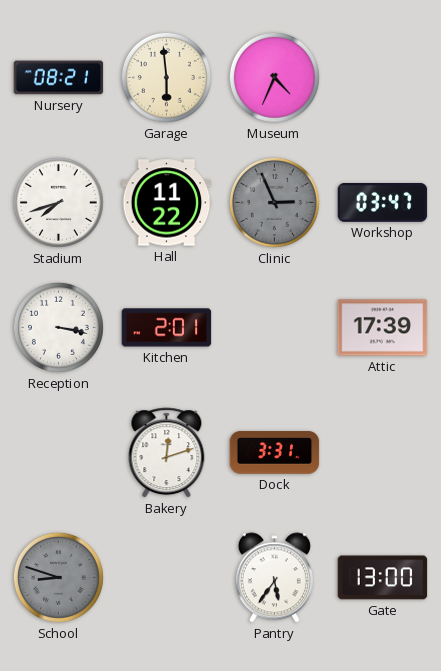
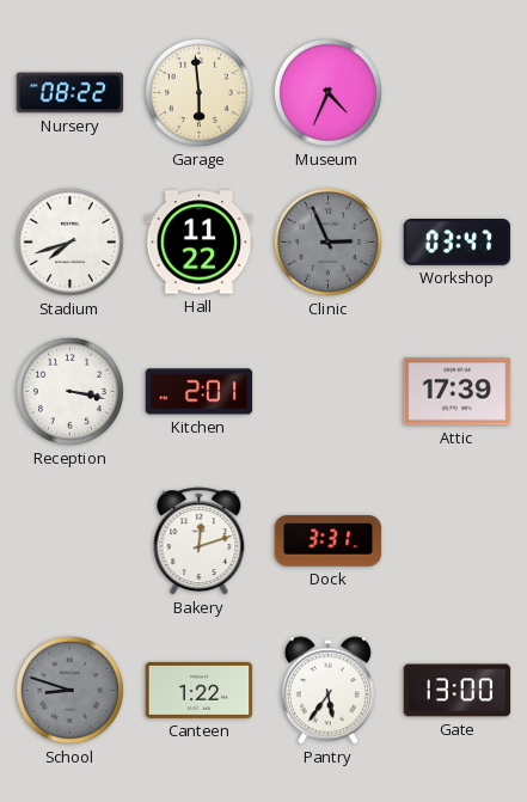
Nursery: 08:21 -> 08:22 (71, 93)
Canteen: none -> 1:22 (200, 690)
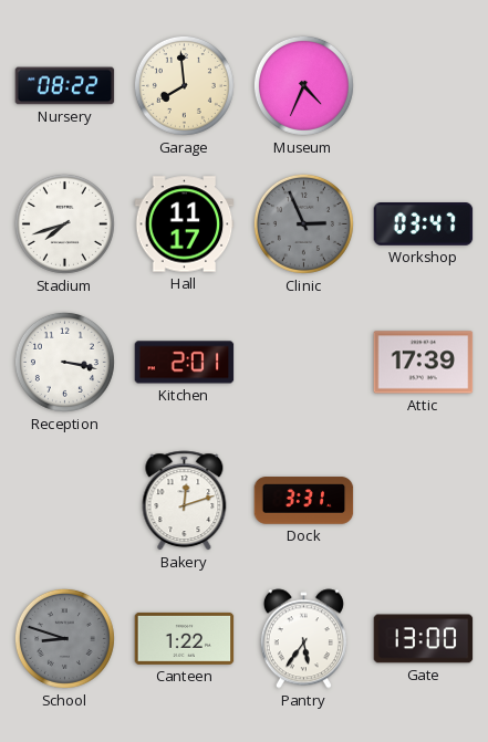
Garage: 5:59 -> 7:59 (184, 85)
Hall: 11:22 -> 11:17 (185, 224)
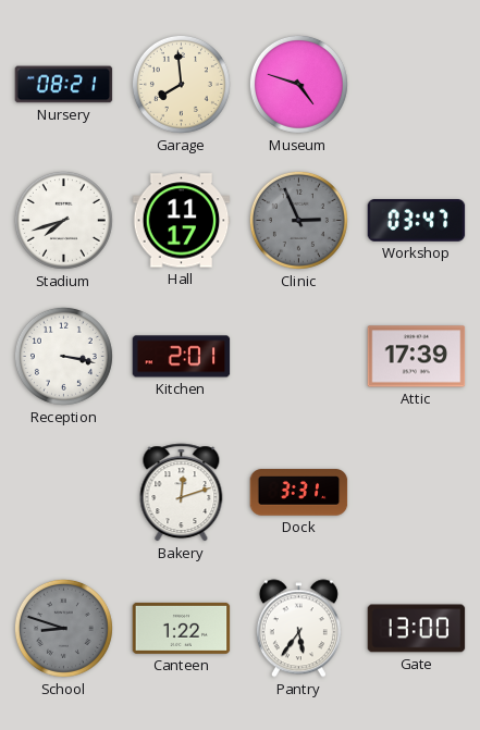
Nursery: 08:22 -> 08:21 (64, 85)
Museum: 4:34 -> 4:48 (298, 84)
